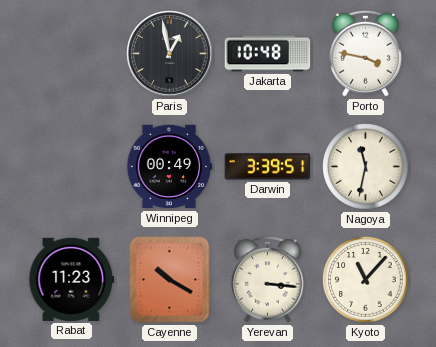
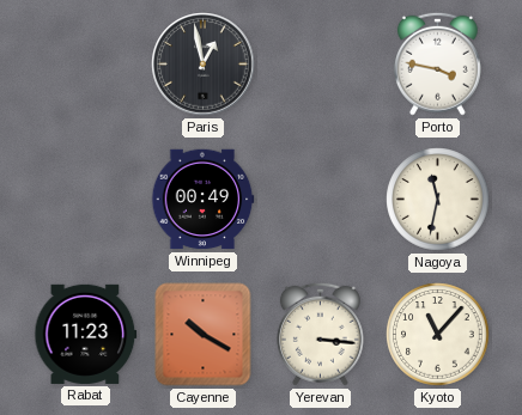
Jakarta: 10:48 -> none (268, 54)
Darwin: 3:39 -> none (268, 167)
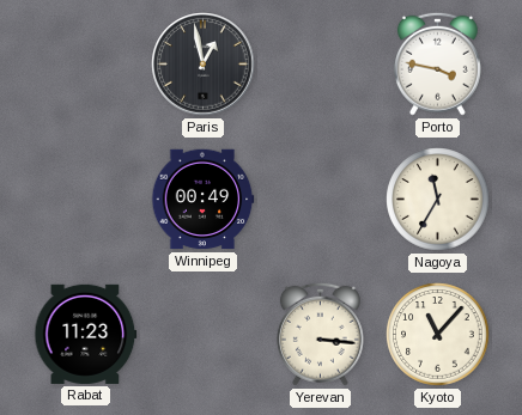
Nagoya: 11:32 -> 11:35 (438, 200)
Cayenne: 10:20 -> none (204, 335)
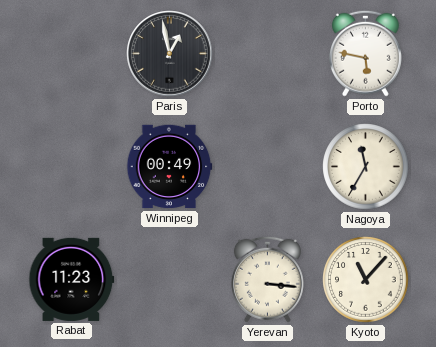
Porto: 3:47 -> 5:47 (365, 53)
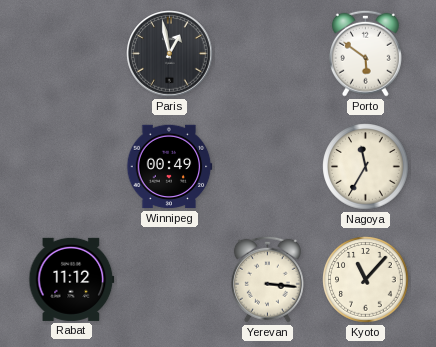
Porto: 5:47 -> 5:51 (365, 53)
Rabat: 11:23 -> 11:12 (72, 279)
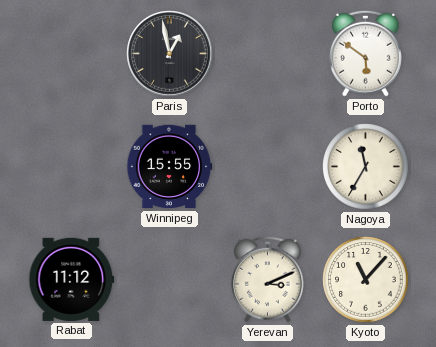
Winnipeg: 00:49 -> 15:55 (169, 167)
Yerevan: 3:16 -> 3:11 (267, 279)
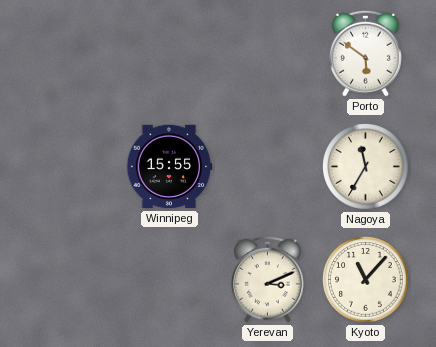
Paris: 12:58 -> none (170, 54)
Rabat: 11:12 -> none (72, 279)
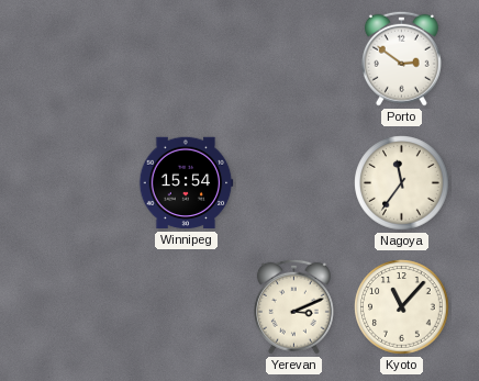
Porto: 5:51 -> 2:51 (401, 58)
Winnipeg: 15:55 -> 15:54 (186, 183)
Nagoya: 11:35 -> 11:36 (402, 183)
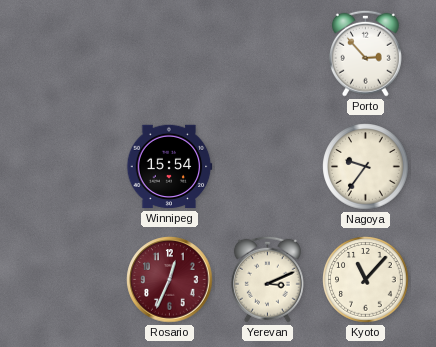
Porto: 2:51 -> 2:53 (365, 53)
Nagoya: 11:36 -> 9:36 (366, 167)
Rosario: none -> 12:34 (170, 280)
